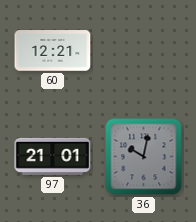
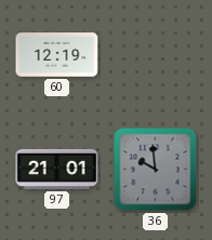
60: 12:21 -> 12:19 (57, 55)
36: 10:02 -> 9:59 (156, 170)
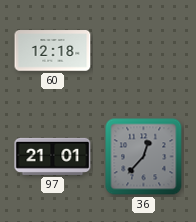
60: 12:19 -> 12:18 (53, 51)
36: 9:59 -> 12:37 (144, 157)
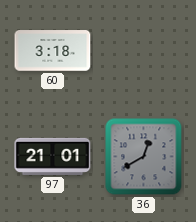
60: 12:18 -> 3:18 (53, 51)
36: 12:37 -> 12:40 (144, 157)
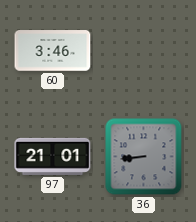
60: 3:18 -> 3:46 (53, 51)
36: 12:40 -> 8:44 (144, 157)
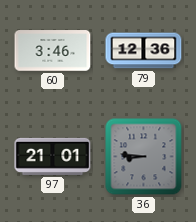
79: none -> 12:36 (144, 51)
36: 8:44 -> 8:46 (144, 157)
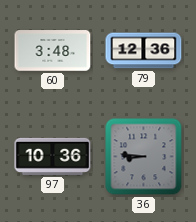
60: 3:46 -> 3:48 (53, 51)
97: 21:01 -> 10:36 (53, 156)
